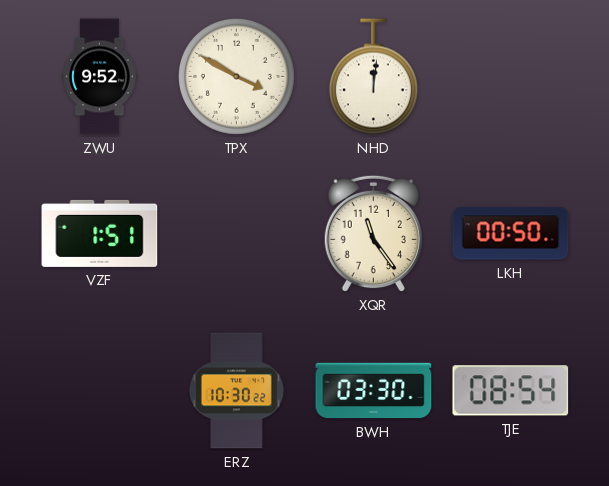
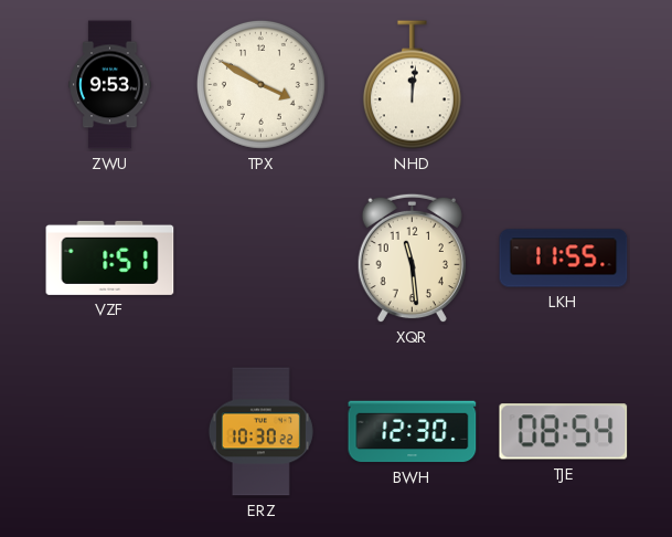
ZWU: 9:52 -> 9:53 (110, 85)
XQR: 11:24 -> 11:29 (412, 259)
LKH: 00:50 -> 11:55 (564, 259)
BWH: 03:30 -> 12:30 (413, 432)
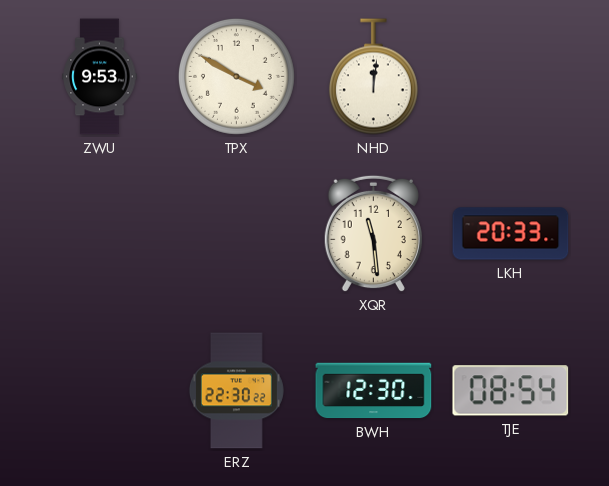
VZF: 1:51 -> none (110, 257)
LKH: 11:55 -> 20:33 (511, 234)
ERZ: 10:30 -> 22:30 (236, 391)
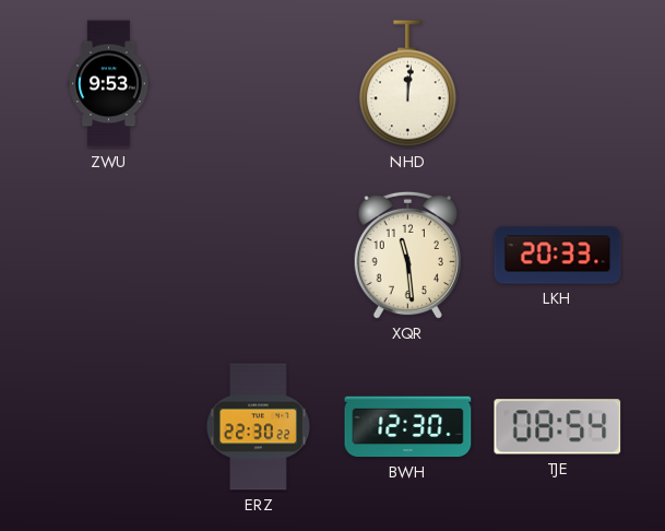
TPX: 3:50 -> none (236, 76)
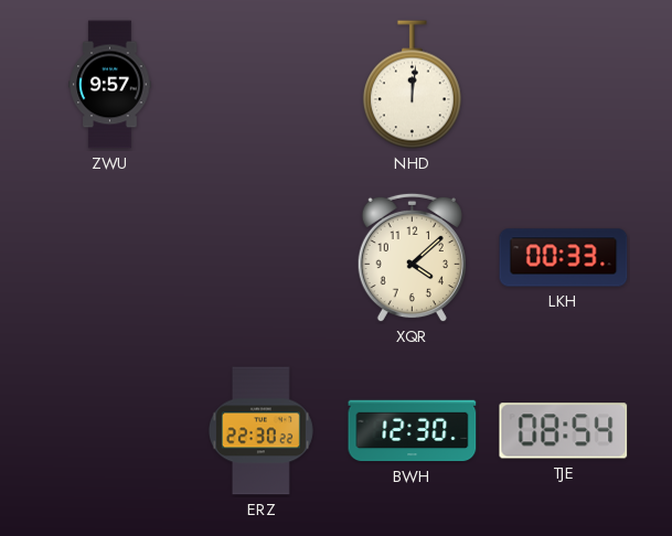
ZWU: 9:53 -> 9:57 (110, 85)
XQR: 11:29 -> 4:08 (412, 258)
LKH: 20:33 -> 00:33 (564, 258)
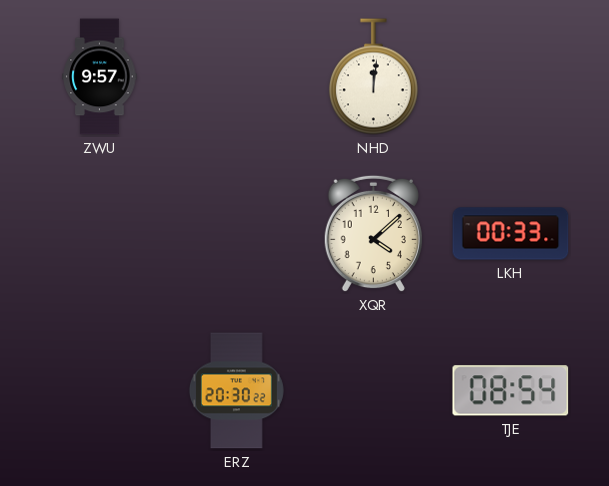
ERZ: 22:30 -> 20:30 (236, 391)
BWH: 12:30 -> none (413, 431)
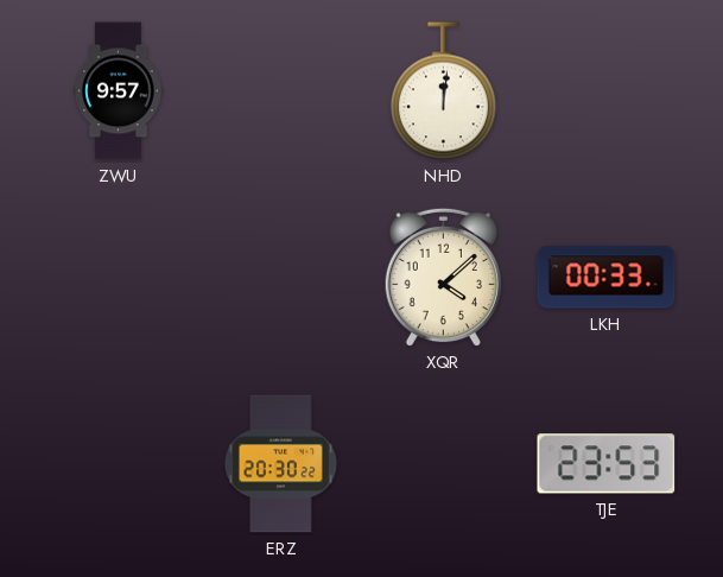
TJE: 08:54 -> 23:53 (607, 464)
